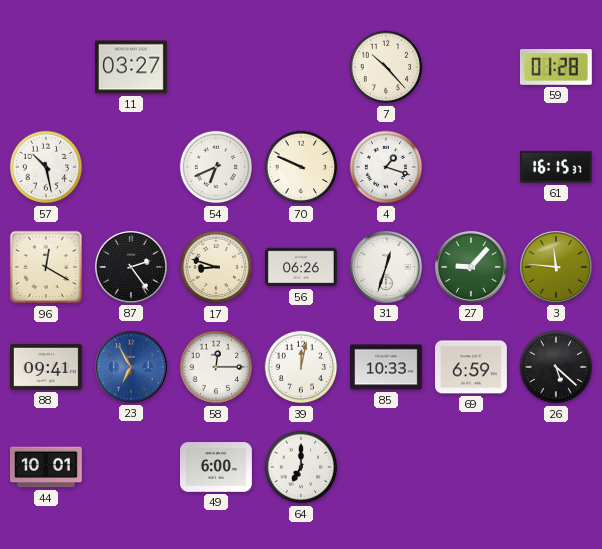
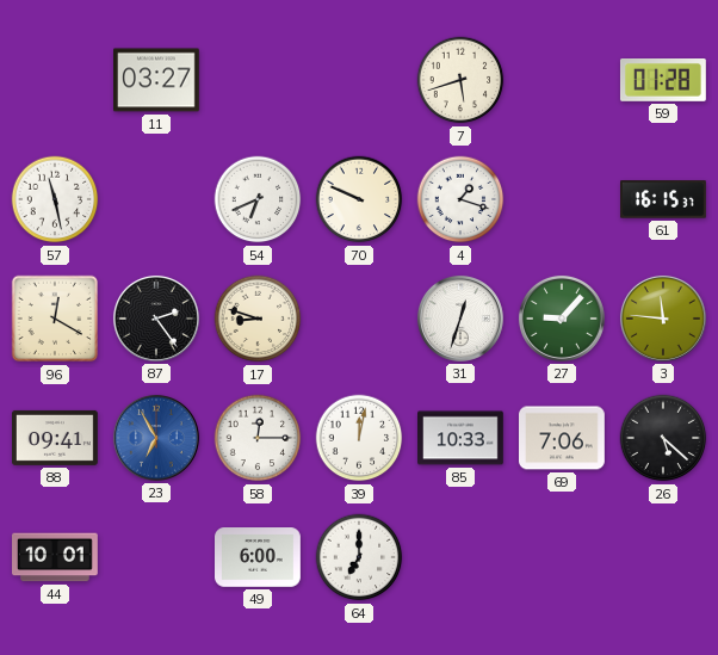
7: 10:23 -> 5:42 (460, 80)
57: 10:28 -> 11:28 (55, 199)
56: 06:26 -> none (302, 267)
69: 6:59 -> 7:06 (563, 438)
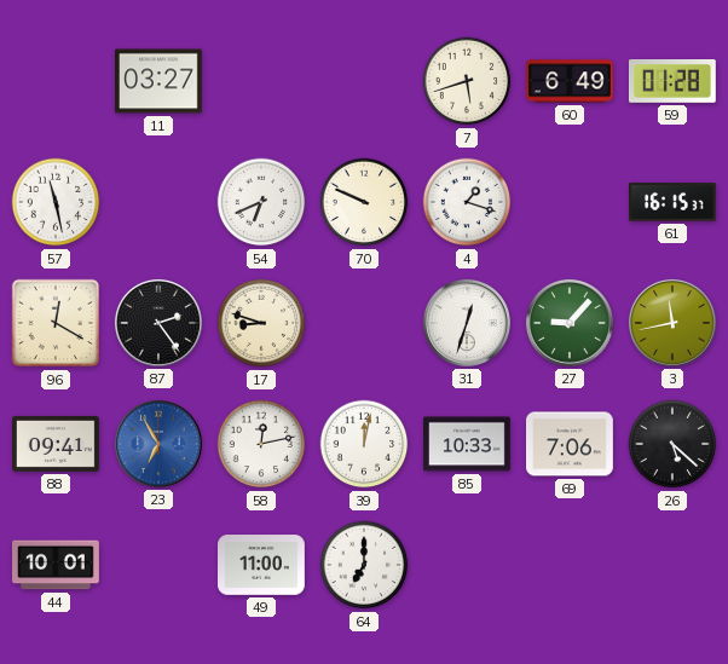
60: none -> 6:49 (571, 81)
3: 11:46 -> 11:43 (672, 323)
58: 12:15 -> 12:13 (261, 444)
49: 6:00 -> 11:00 (262, 565)
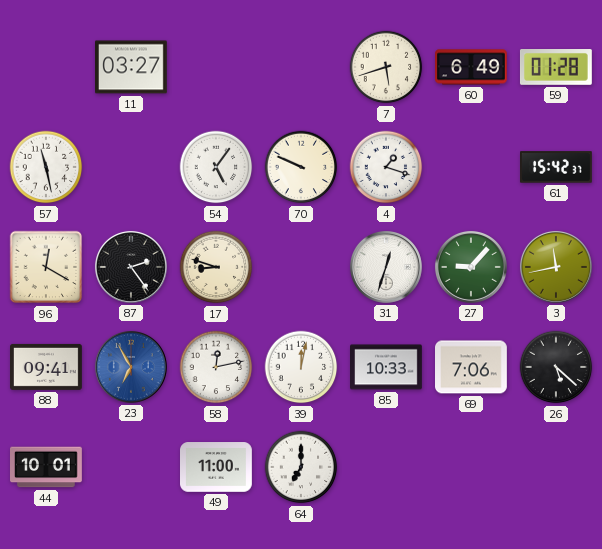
54: 6:41 -> 5:06 (216, 167)
61: 16:15 -> 15:42 (557, 167)
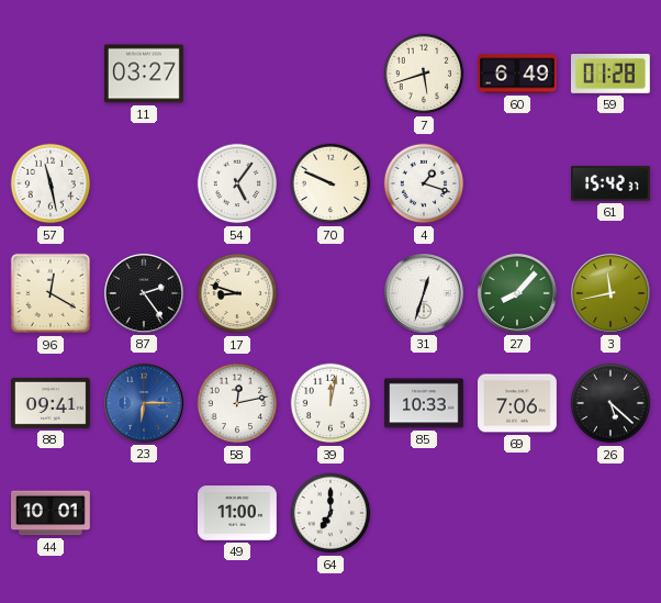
27: 9:07 -> 8:07 (517, 293)
23: 6:55 -> 6:15 (144, 403)
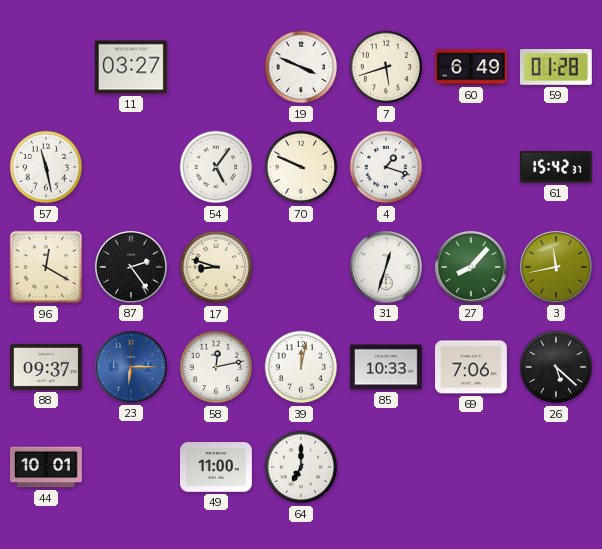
19: none -> 3:49 (301, 67)
88: 09:41 -> 09:37 (47, 367)
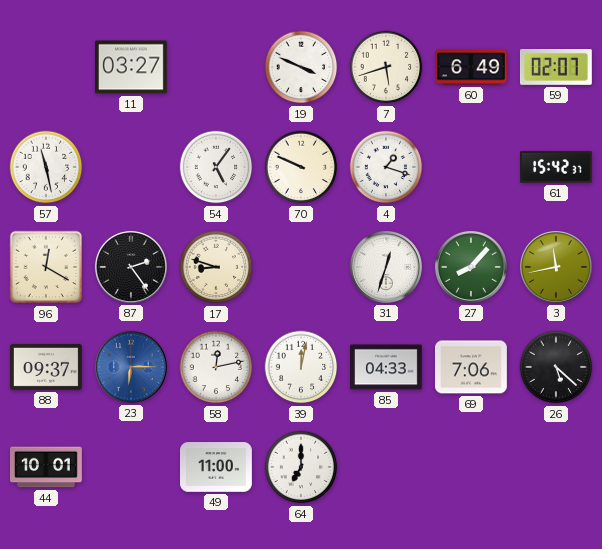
59: 01:28 -> 02:07 (556, 68)
85: 10:33 -> 04:33 (387, 367)
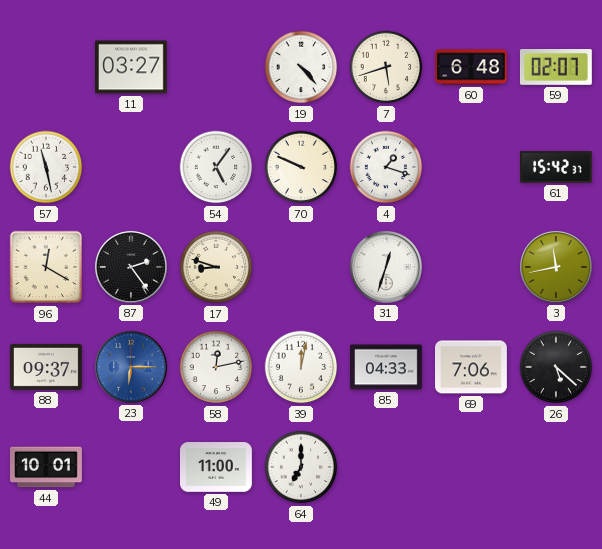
19: 3:49 -> 4:23 (301, 67)
60: 6:49 -> 6:48 (472, 67)
27: 8:07 -> none (471, 267)
